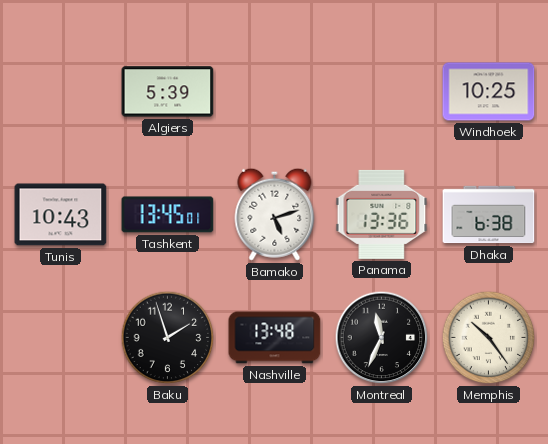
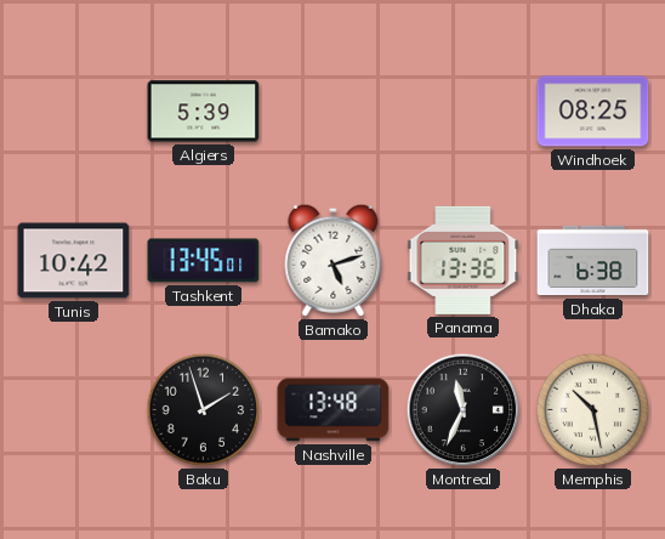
Windhoek: 10:25 -> 08:25 (593, 112)
Tunis: 10:43 -> 10:42 (74, 261)
Memphis: 10:24 -> 10:28 (593, 410)
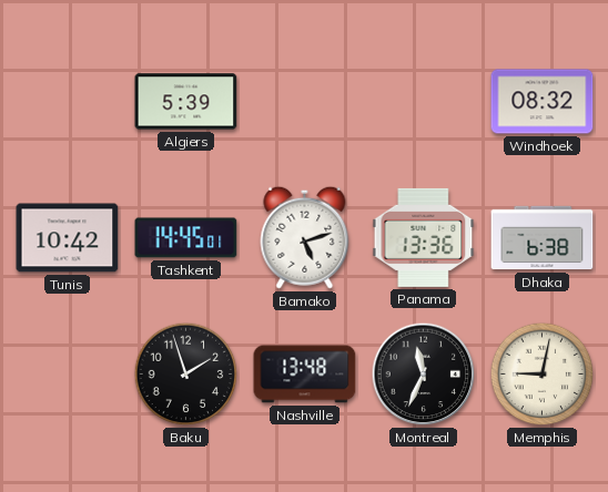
Windhoek: 08:25 -> 08:32 (543, 102)
Tashkent: 13:45 -> 14:45 (186, 238)
Memphis: 10:28 -> 9:02 (543, 375)
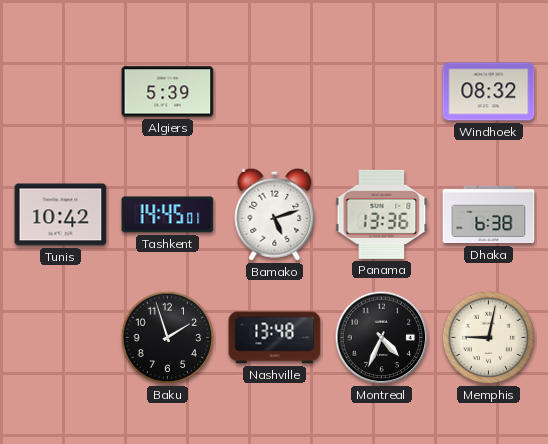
Montreal: 11:34 -> 4:34 (382, 338)
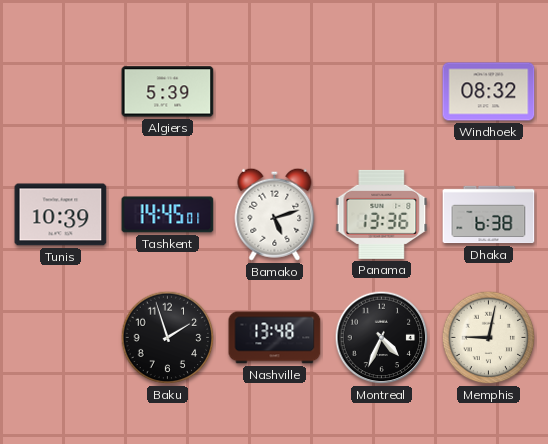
Tunis: 10:42 -> 10:39 (61, 215)
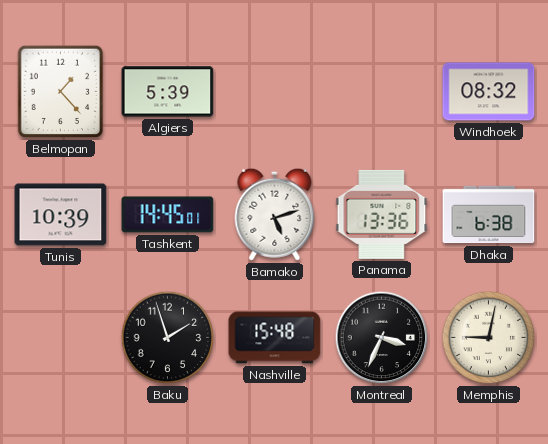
Belmopan: none -> 1:23 (61, 92)
Nashville: 13:48 -> 15:48 (275, 338)
Montreal: 4:34 -> 3:34 (382, 338)
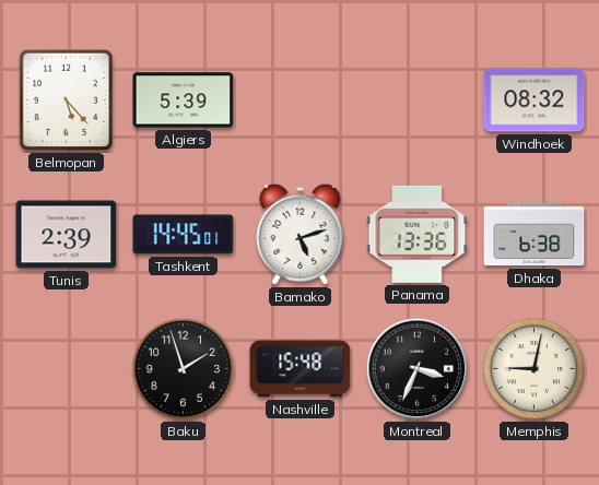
Belmopan: 1:23 -> 5:23 (67, 100)
Tunis: 10:39 -> 2:39 (67, 235)
